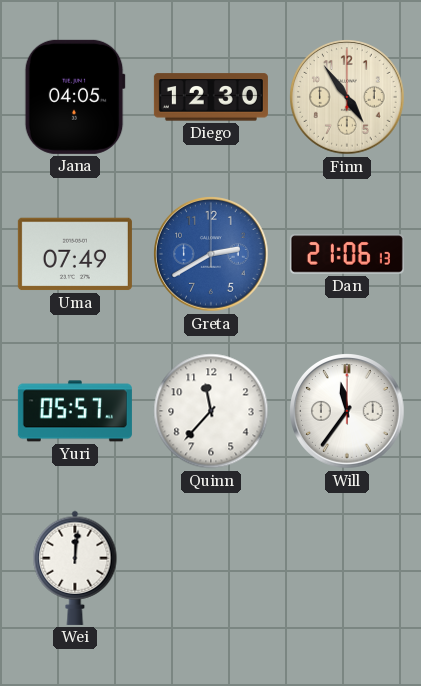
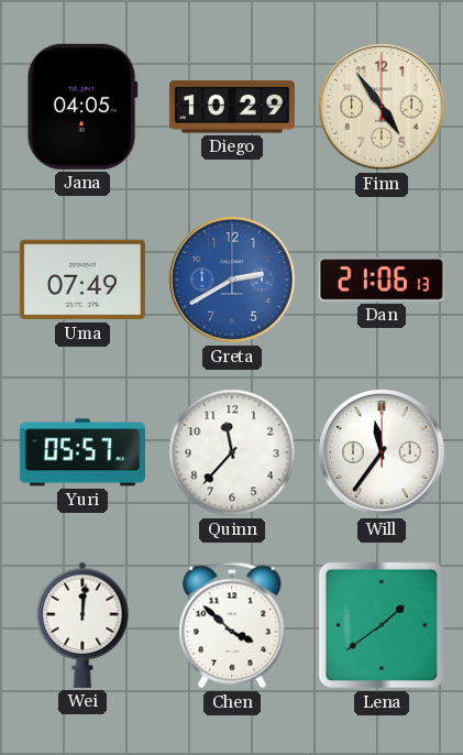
Diego: 12:30 -> 10:29 (232, 107)
Chen: none -> 3:52 (232, 625)
Lena: none -> 1:39 (382, 625)
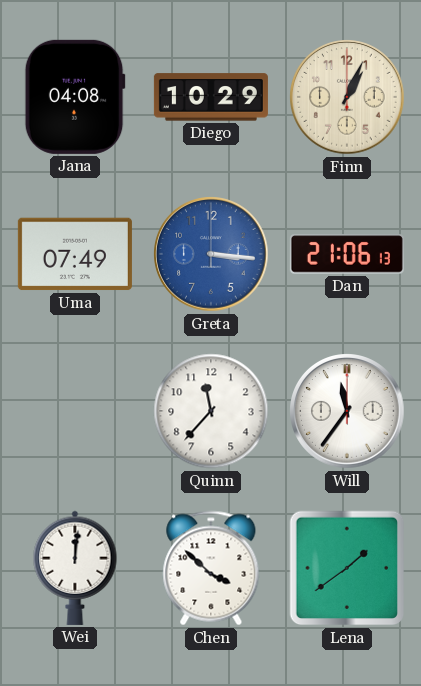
Jana: 04:05 -> 04:08 (75, 97)
Finn: 4:54 -> 1:04 (347, 97)
Greta: 2:40 -> 3:16 (211, 254)
Yuri: 05:57 -> none (82, 452)
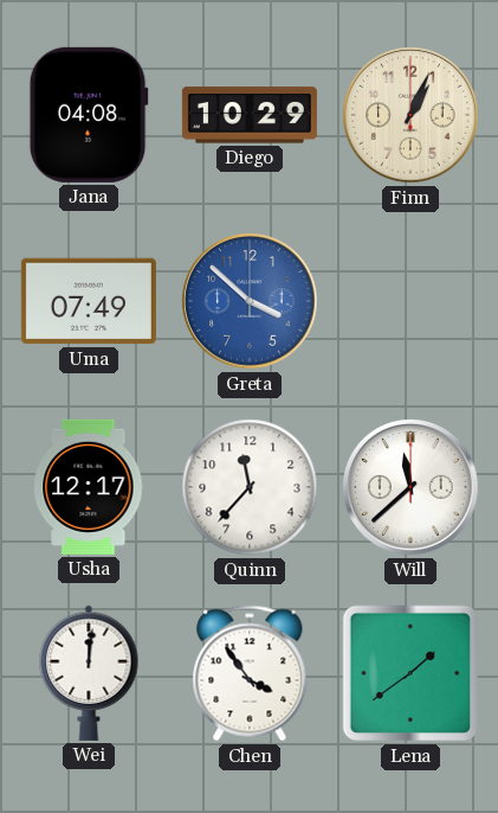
Greta: 3:16 -> 3:52 (250, 301)
Dan: 21:06 -> none (347, 254)
Usha: none -> 12:17 (89, 487)
Will: 11:36 -> 11:38 (410, 487)
Chen: 3:52 -> 3:54 (250, 673)
